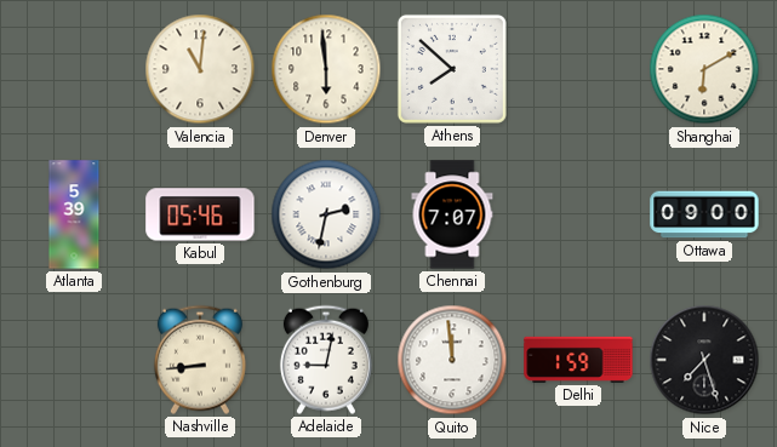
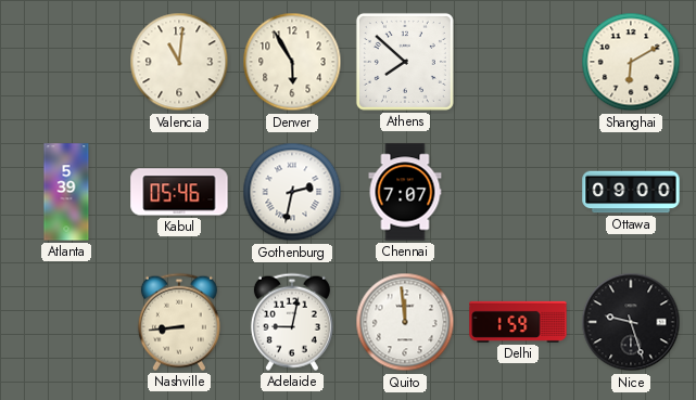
Denver: 5:59 -> 5:55 (292, 62)
Nice: 7:27 -> 9:27 (631, 322)
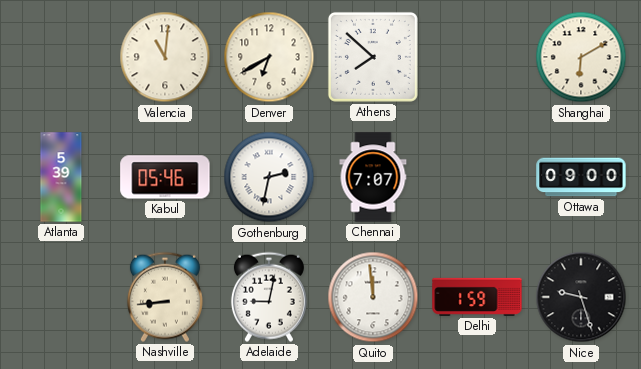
Denver: 5:55 -> 6:40 (269, 57)
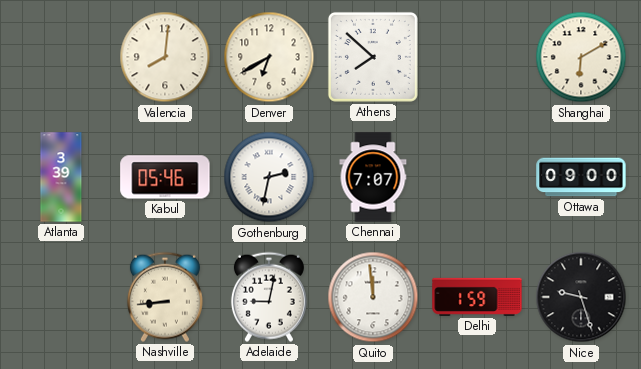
Valencia: 11:01 -> 8:01 (165, 57)
Atlanta: 5:39 -> 3:39 (61, 177)
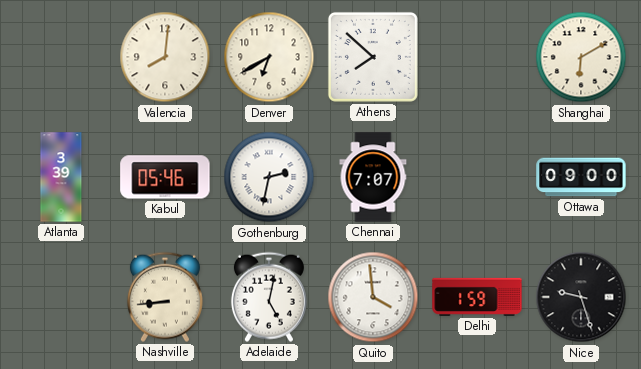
Adelaide: 9:02 -> 5:02 (269, 297)
Quito: 11:59 -> 3:59 (373, 297)
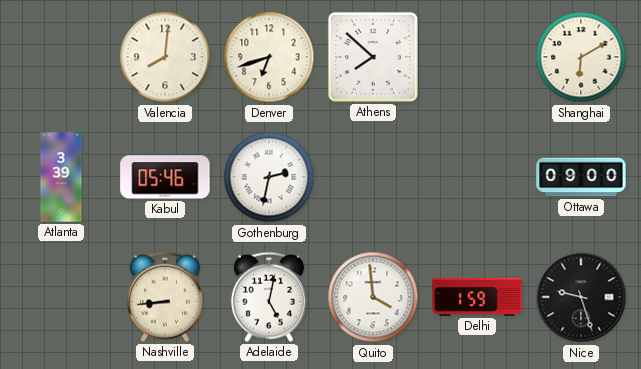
Denver: 6:40 -> 6:42 (269, 57)
Chennai: 7:07 -> none (373, 177)
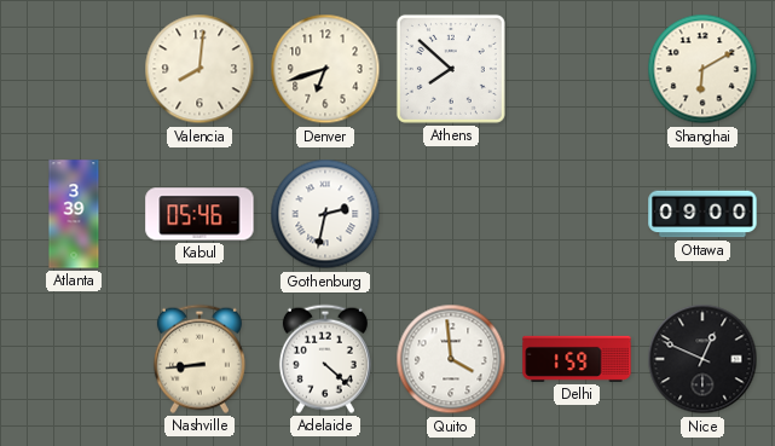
Adelaide: 5:02 -> 4:22 (325, 359)
Nice: 9:27 -> 12:49 (702, 359)
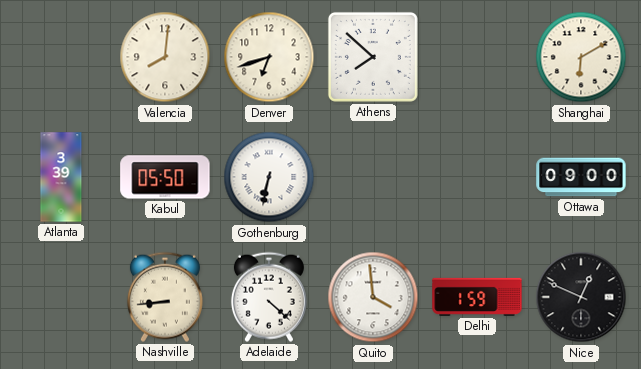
Kabul: 05:46 -> 05:50 (165, 177)
Gothenburg: 2:32 -> 6:32 (269, 177)
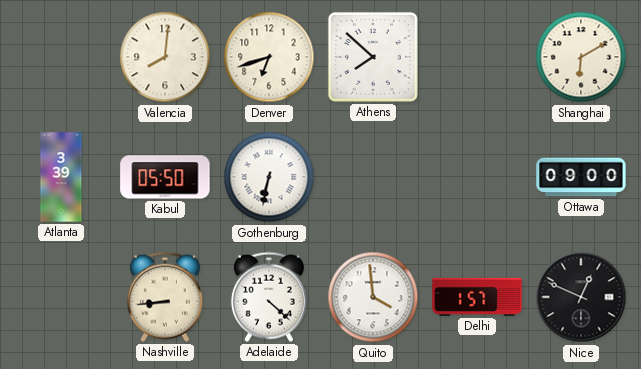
Delhi: 1:59 -> 1:57 (477, 297)
